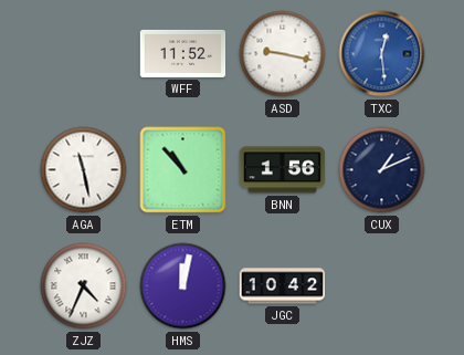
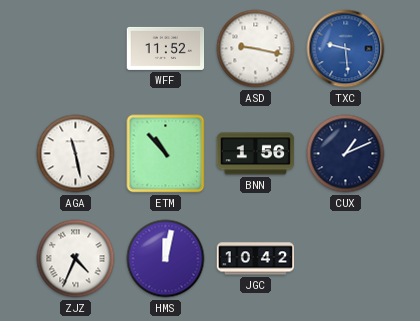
TXC: 12:29 -> 9:29 (346, 49)
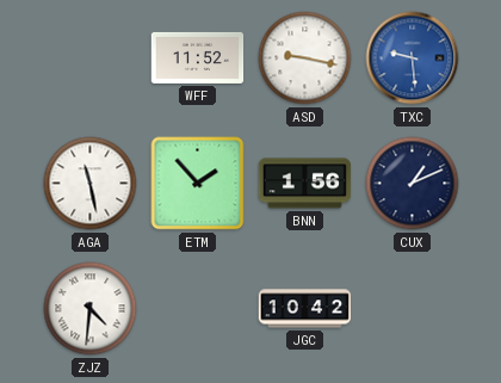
ETM: 10:53 -> 1:53 (198, 184)
ZJZ: 4:34 -> 4:31 (91, 309)
HMS: 12:02 -> none (166, 259)
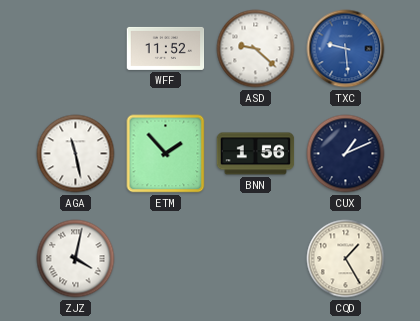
ASD: 9:17 -> 9:22 (256, 49)
ZJZ: 4:31 -> 4:02 (76, 259)
JGC: 10:42 -> none (305, 309)
CQD: none -> 1:25 (346, 259)
